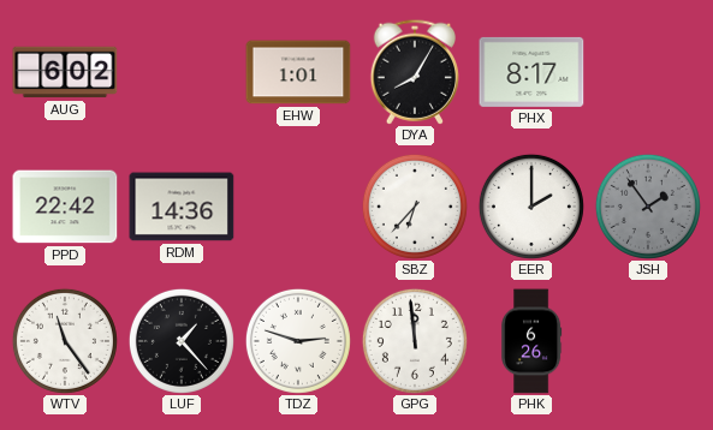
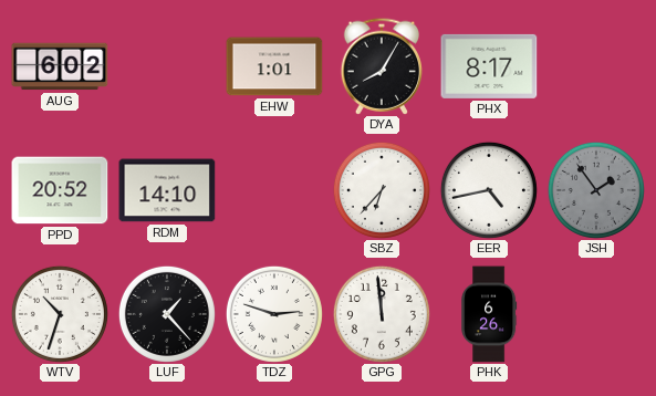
PPD: 22:42 -> 20:52 (60, 190)
RDM: 14:36 -> 14:10 (167, 190)
EER: 2:00 -> 4:43 (489, 190)
WTV: 11:24 -> 10:33 (60, 314)
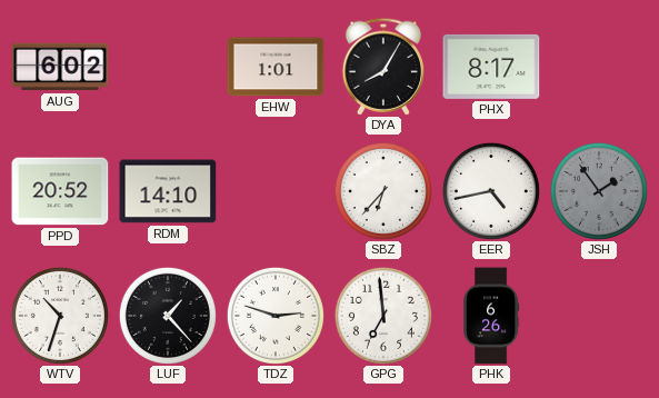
GPG: 11:59 -> 6:59 (383, 316)
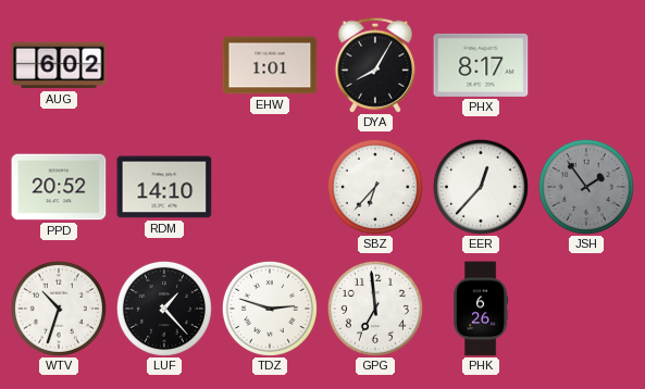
EER: 4:43 -> 12:37 (481, 187)
